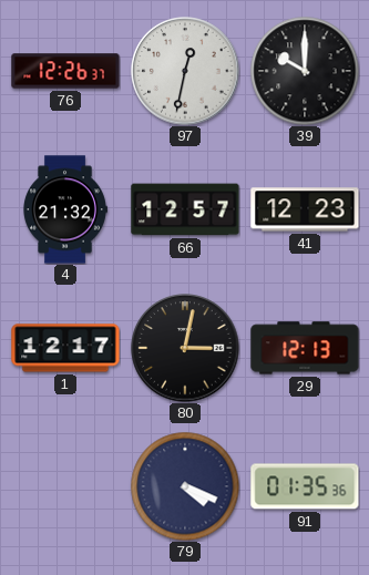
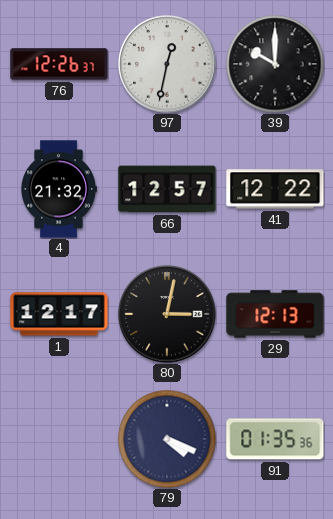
41: 12:23 -> 12:22 (275, 189)
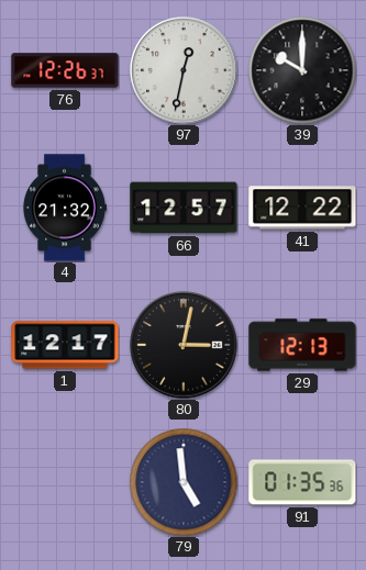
79: 4:19 -> 4:59 (184, 482)
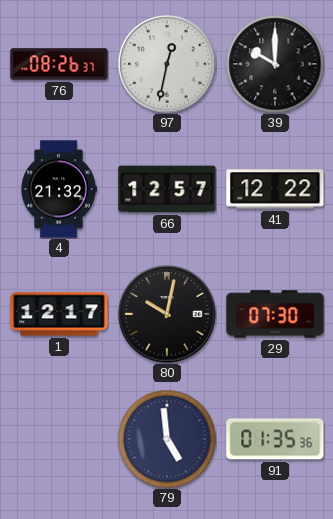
76: 12:26 -> 08:26 (59, 64)
80: 3:02 -> 10:02 (167, 314)
29: 12:13 -> 07:30 (275, 314)
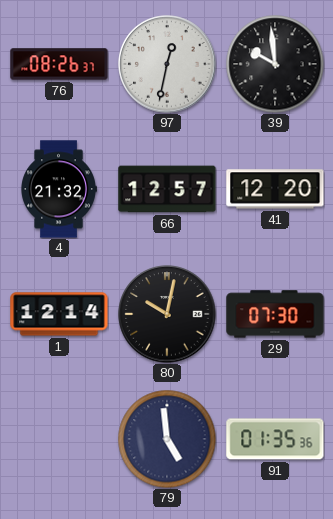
39: 10:00 -> 9:59 (275, 64)
41: 12:22 -> 12:20 (275, 189)
1: 12:17 -> 12:14 (59, 314)
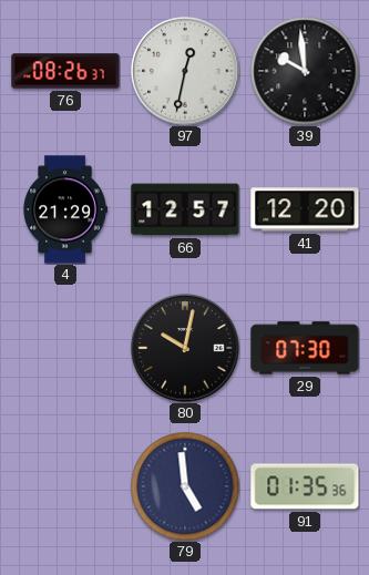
4: 21:32 -> 21:29 (65, 209)
1: 12:14 -> none (59, 314)
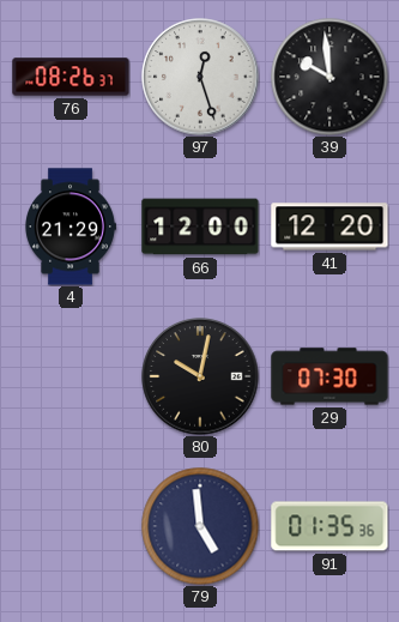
97: 12:32 -> 12:27 (200, 77)
66: 12:57 -> 12:00 (200, 227)
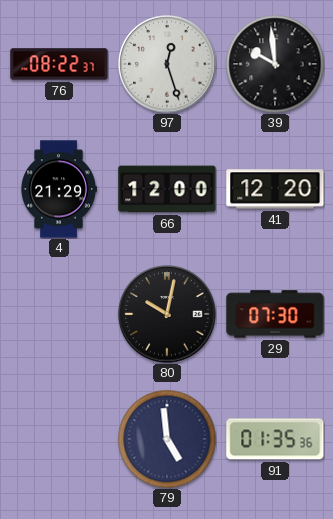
76: 08:26 -> 08:22 (59, 64)
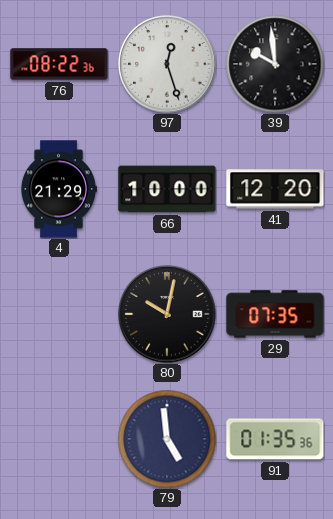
76: 08:22:37 -> 08:22:36 (59, 64)
66: 12:00 -> 10:00 (167, 189)
29: 07:30 -> 07:35 (275, 314)
